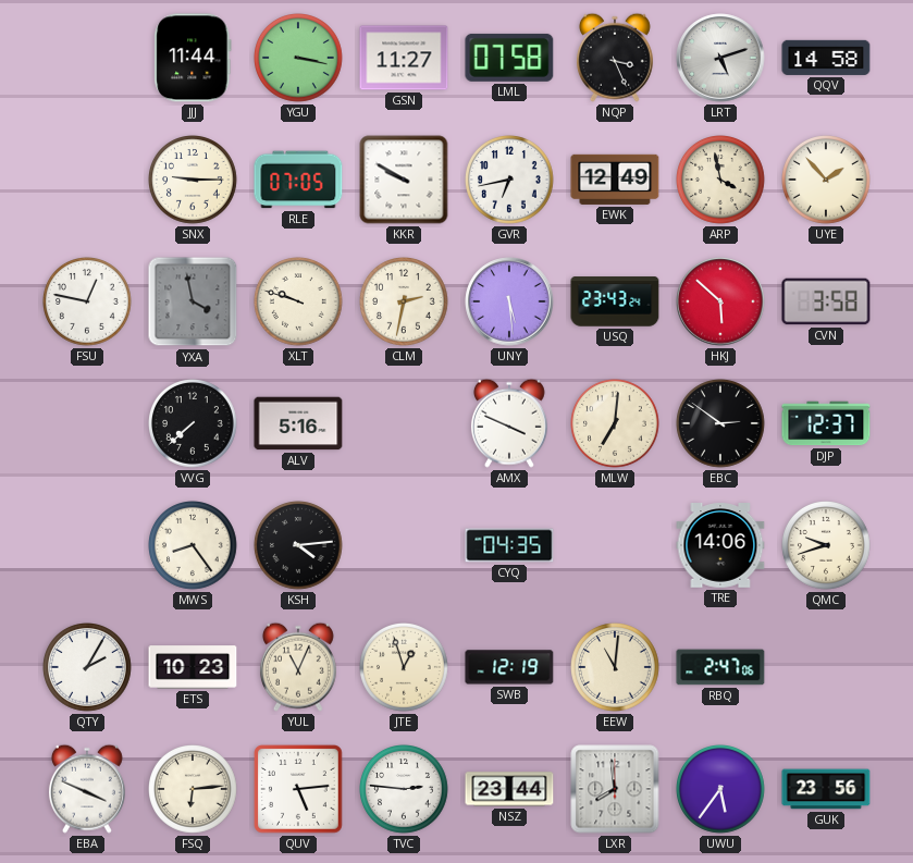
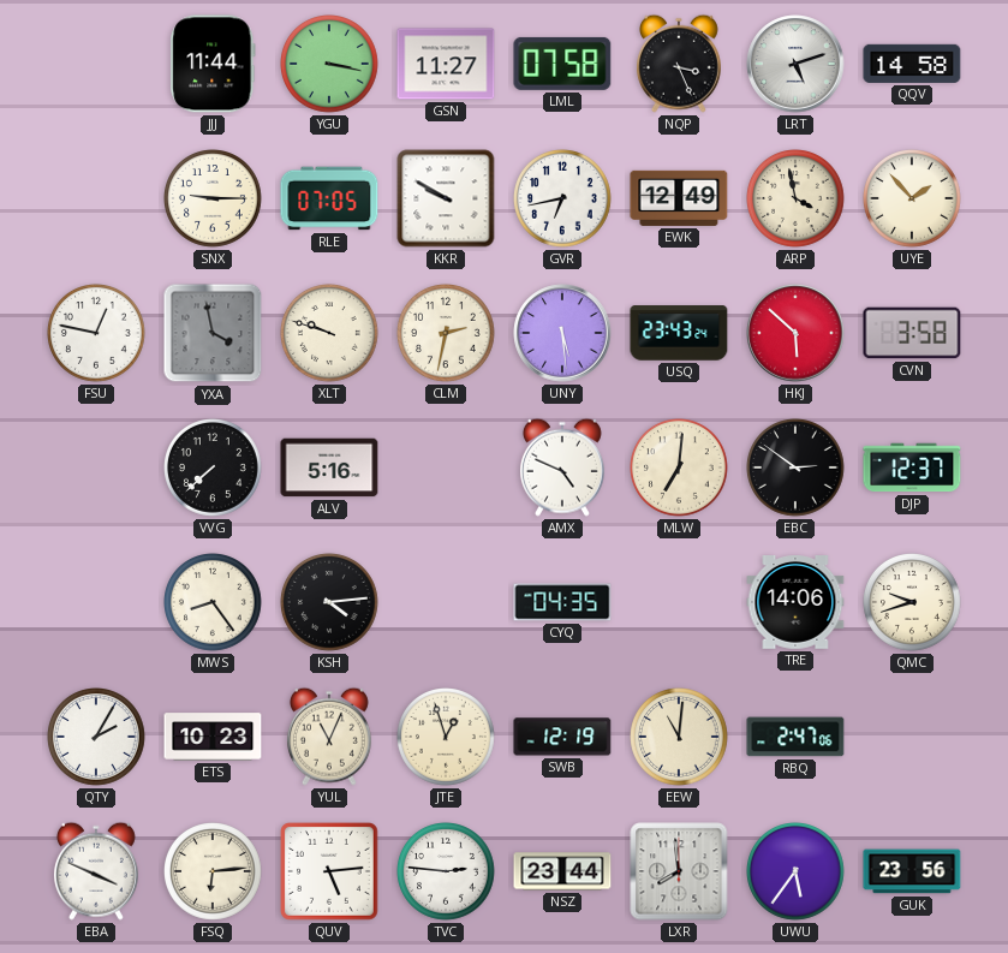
AMX: 3:49 -> 4:49 (562, 467)
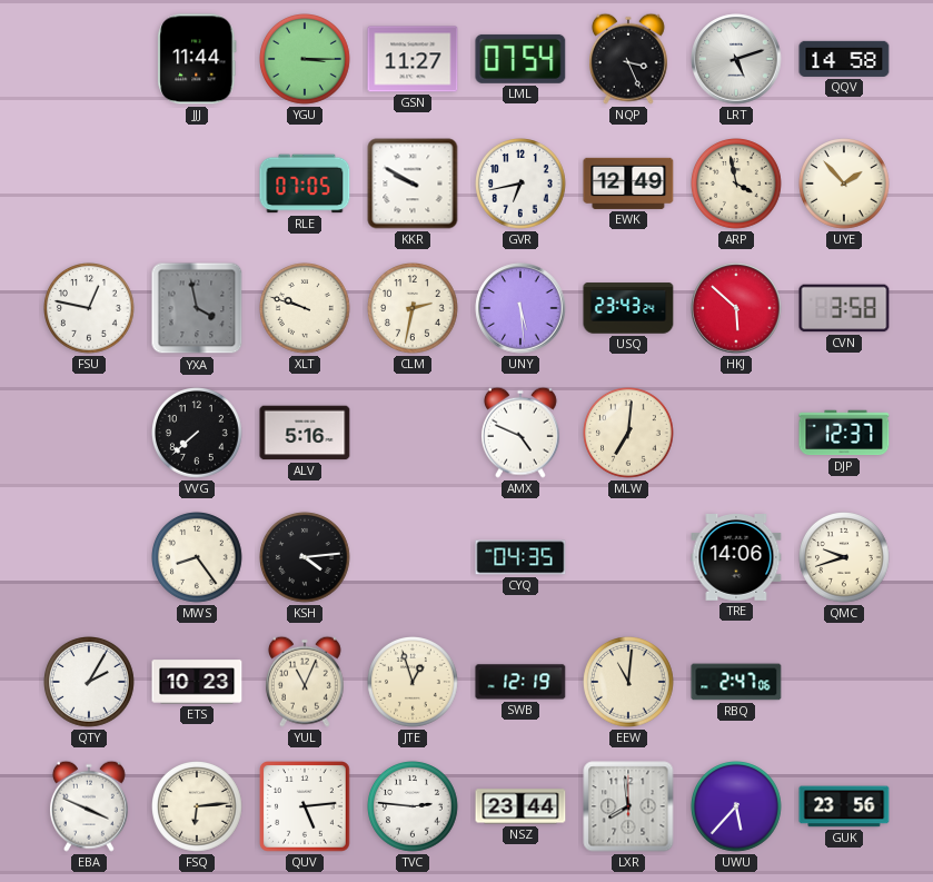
YGU: 3:17 -> 3:15 (306, 60)
LML: 07:58 -> 07:54 (520, 59)
SNX: 9:15 -> none (214, 199)
EBC: 2:51 -> none (797, 469)
UWU: 5:36 -> 5:37 (737, 807)
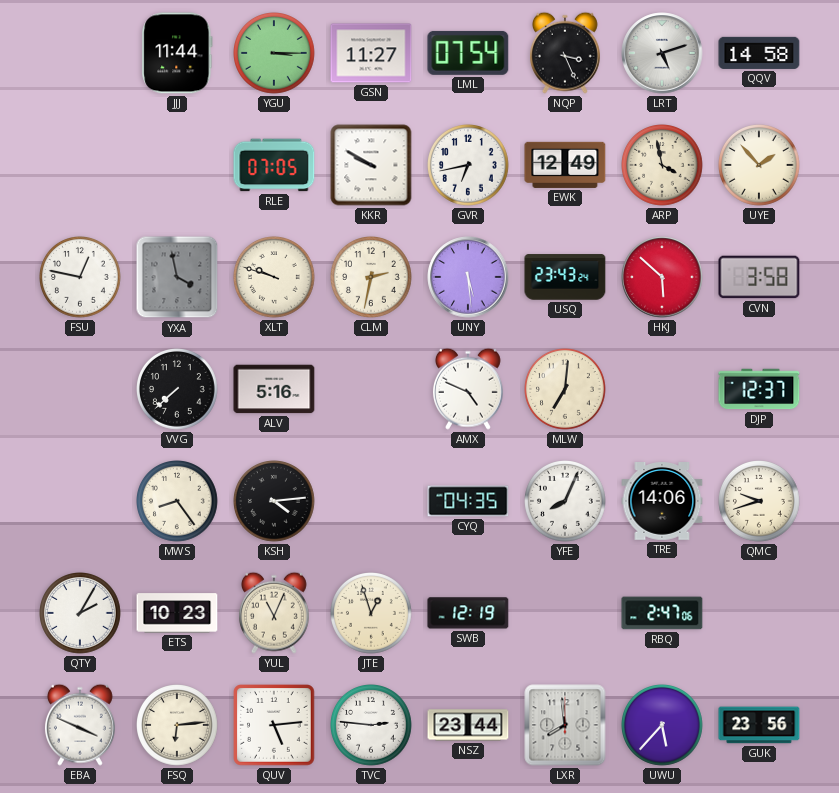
YFE: none -> 8:04 (566, 502)
EEW: 11:01 -> none (629, 683)
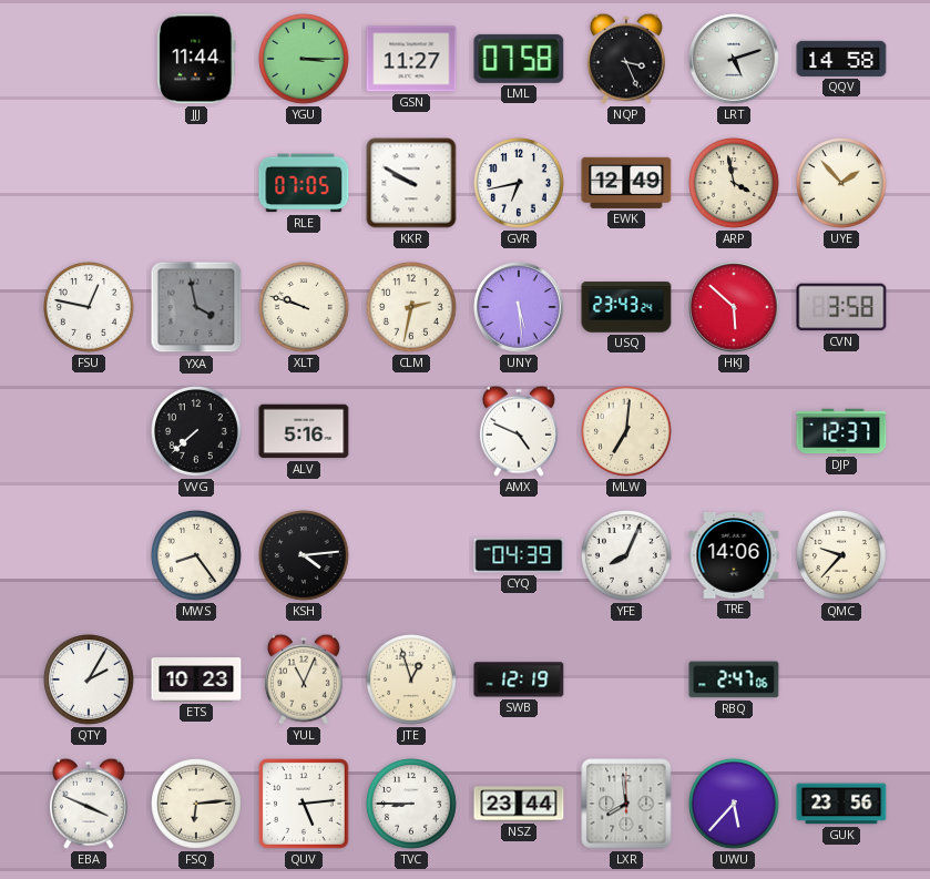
LML: 07:54 -> 07:58 (519, 59)
CYQ: 04:35 -> 04:39 (519, 555)
QMC: 9:42 -> 9:37 (842, 556)
TVC: 2:46 -> 8:45 (412, 805)
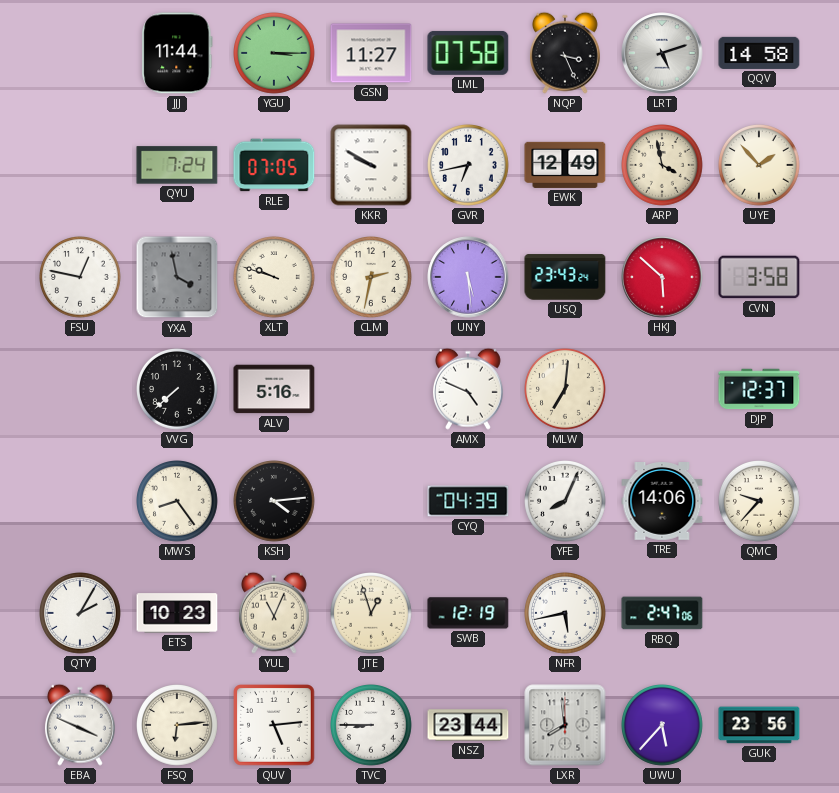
QYU: none -> 7:24 (177, 165)
NFR: none -> 5:43 (566, 614)
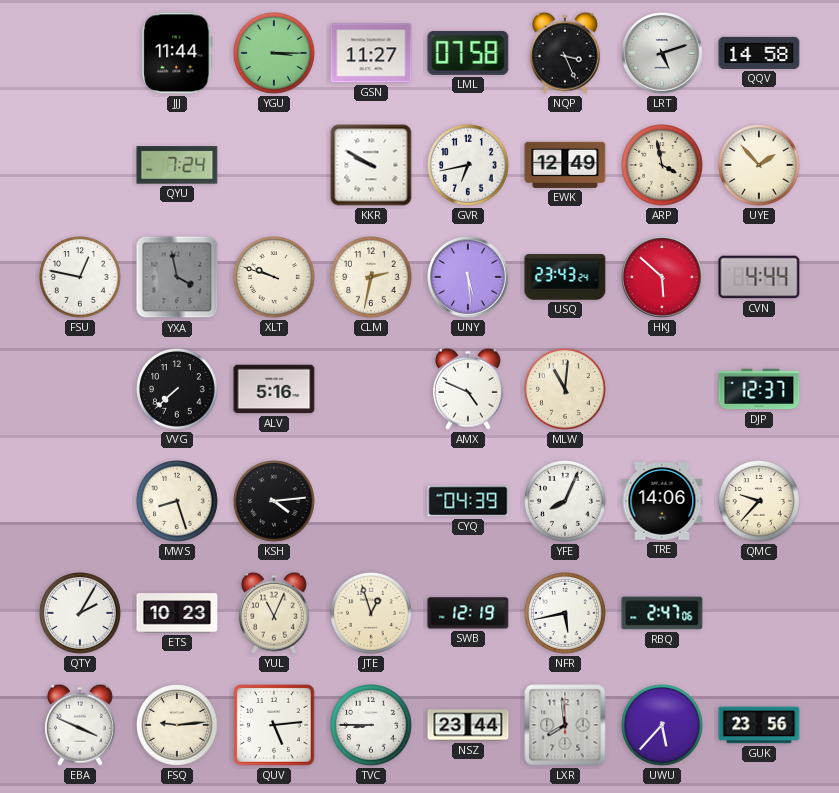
RLE: 07:05 -> none (274, 165)
CVN: 3:58 -> 4:44 (759, 277)
MLW: 7:01 -> 11:01 (566, 390)
MWS: 8:24 -> 8:27 (178, 502)
FSQ: 6:14 -> 9:14 (178, 726)
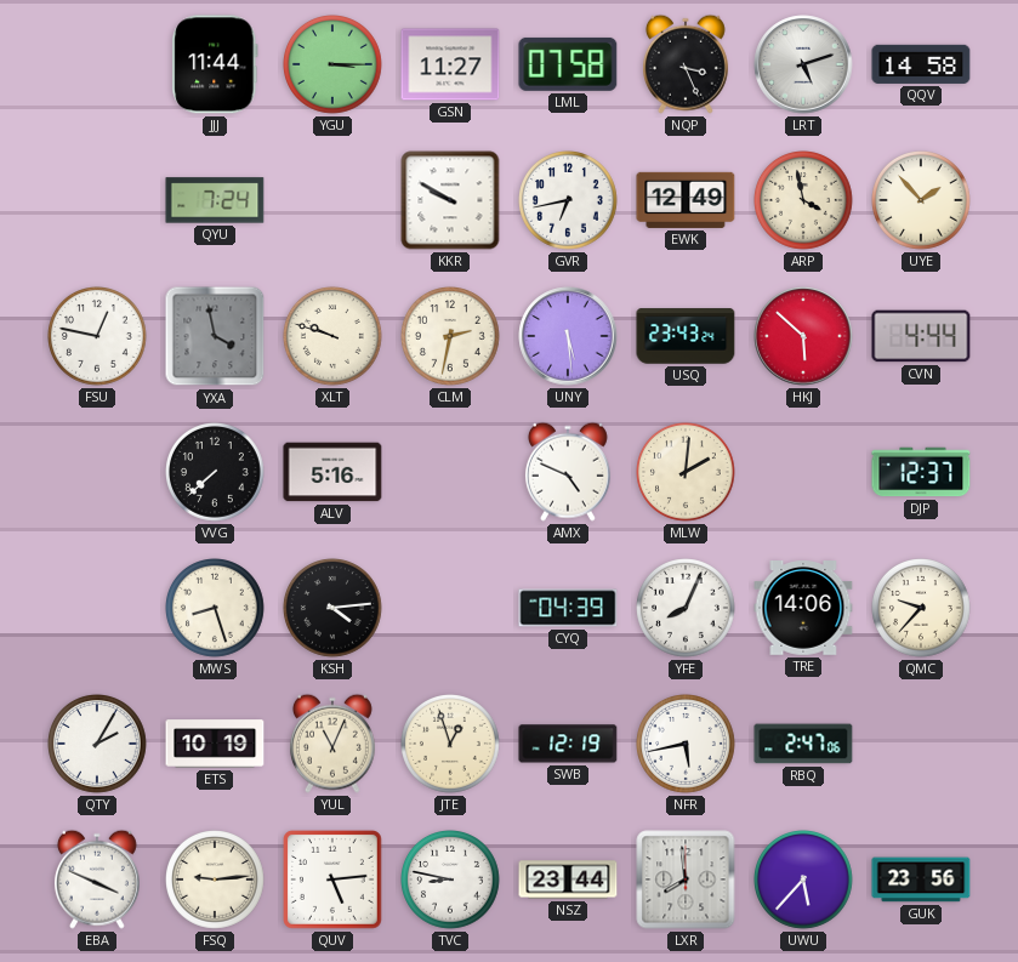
MLW: 11:01 -> 2:01 (687, 473)
ETS: 10:23 -> 10:19 (215, 744)
TVC: 8:45 -> 8:47 (451, 881)
